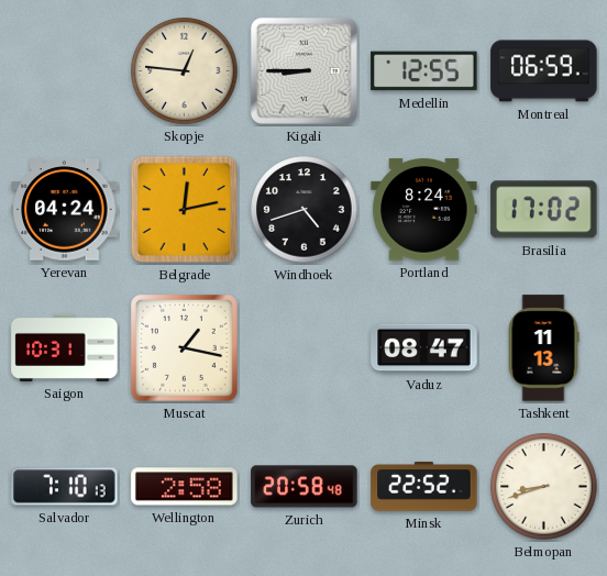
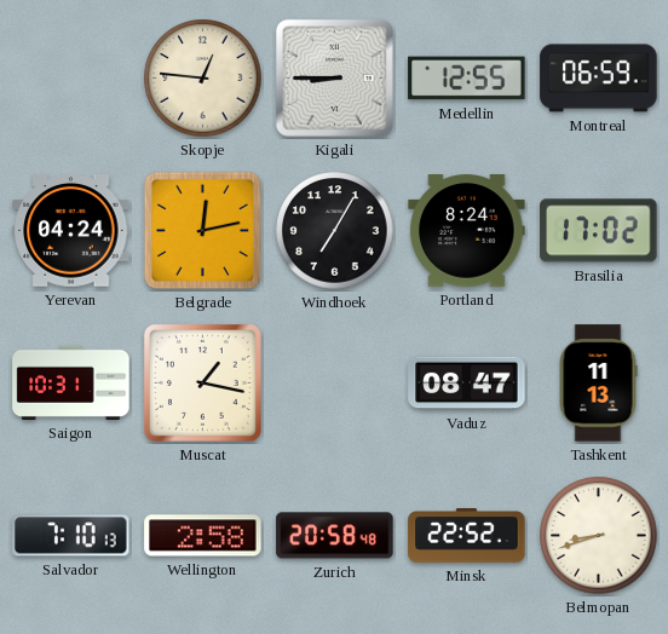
Windhoek: 4:42 -> 7:05 (335, 231)
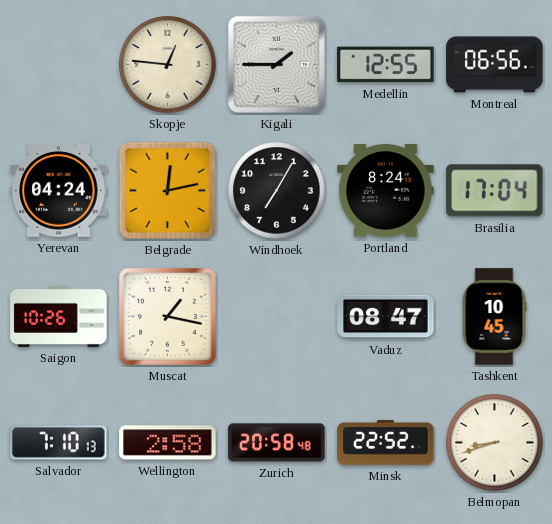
Kigali: 8:45 -> 1:45 (276, 64)
Montreal: 06:59 -> 06:56 (495, 65)
Brasilia: 17:02 -> 17:04 (495, 191)
Saigon: 10:31 -> 10:26 (59, 316)
Tashkent: 11:13 -> 10:45 (494, 317)
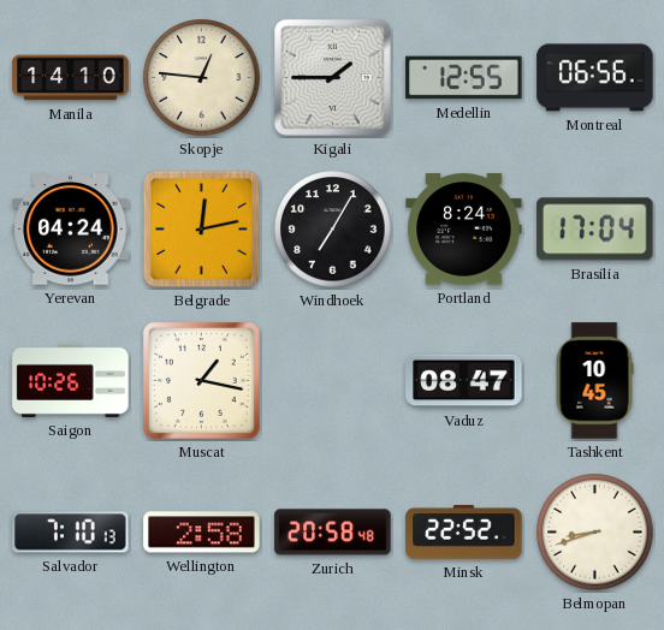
Manila: none -> 14:10 (71, 78)
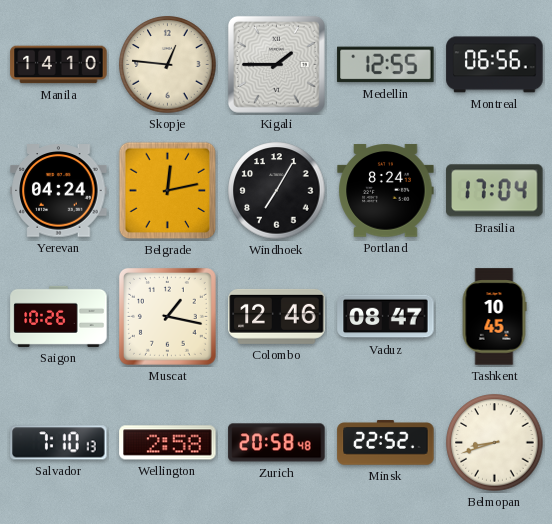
Colombo: none -> 12:46 (277, 316)
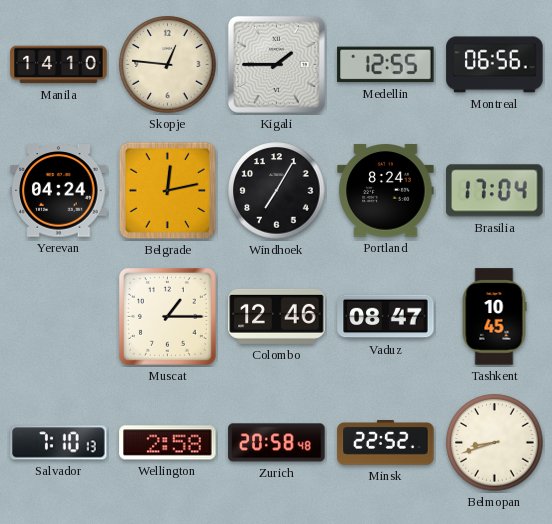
Saigon: 10:26 -> none (59, 316)
Muscat: 1:17 -> 1:15 (167, 316)
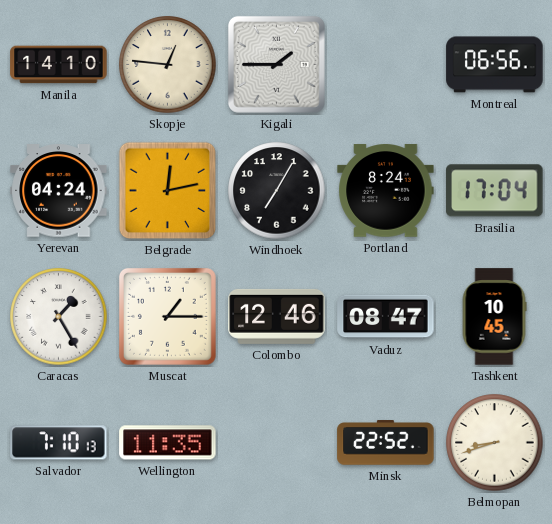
Medellin: 12:55 -> none (386, 65)
Caracas: none -> 1:25 (59, 317)
Wellington: 2:58 -> 11:35 (168, 443)
Zurich: 20:58 -> none (277, 443)
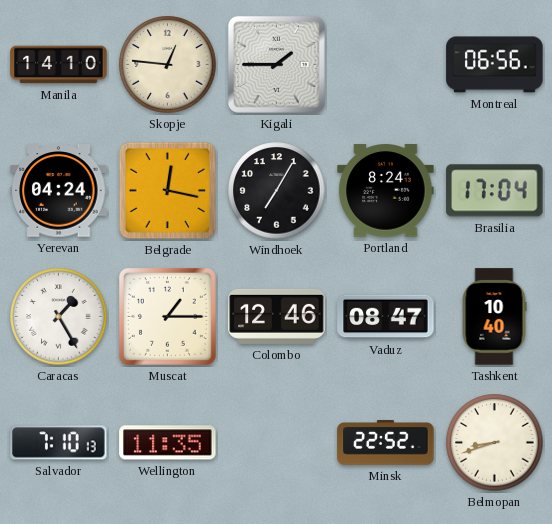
Belgrade: 12:13 -> 12:17 (168, 191)
Tashkent: 10:45 -> 10:40 (494, 317)
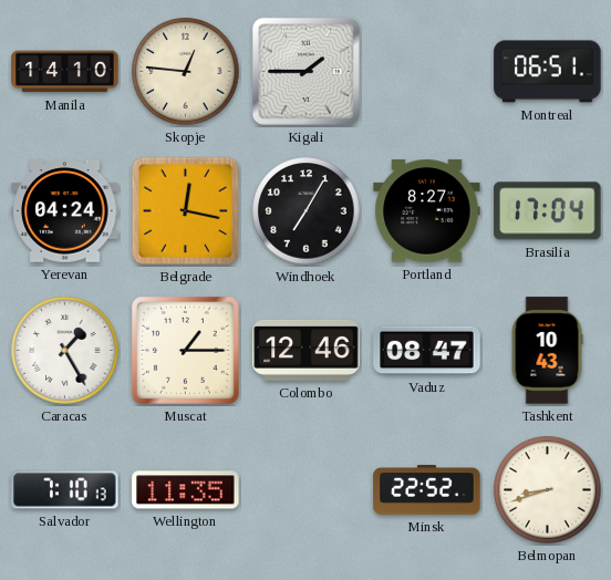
Montreal: 06:56 -> 06:51 (548, 72)
Portland: 8:24 -> 8:27 (427, 211)
Tashkent: 10:40 -> 10:43 (547, 351)
